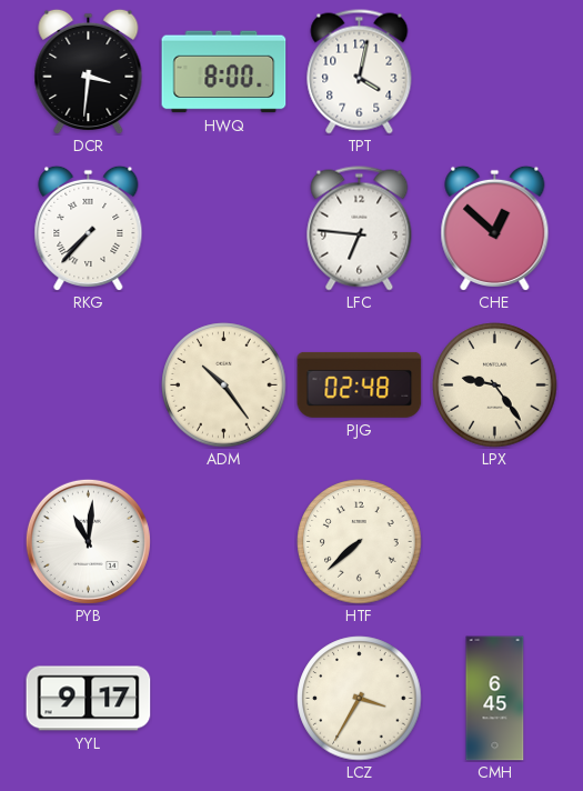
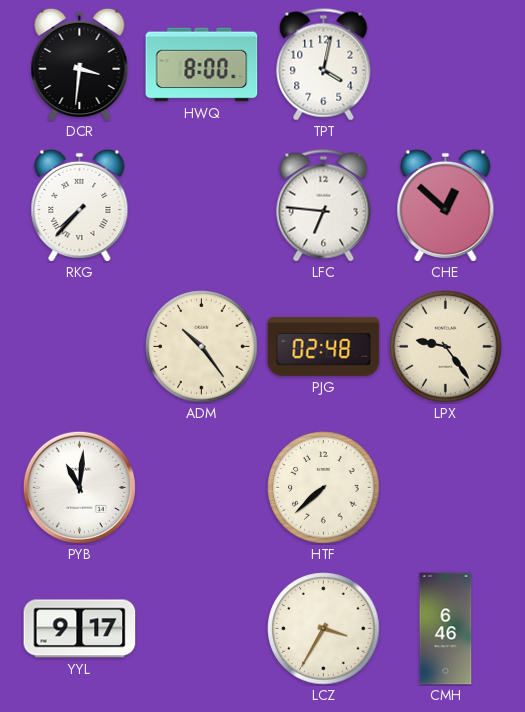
CMH: 6:45 -> 6:46 (446, 629)
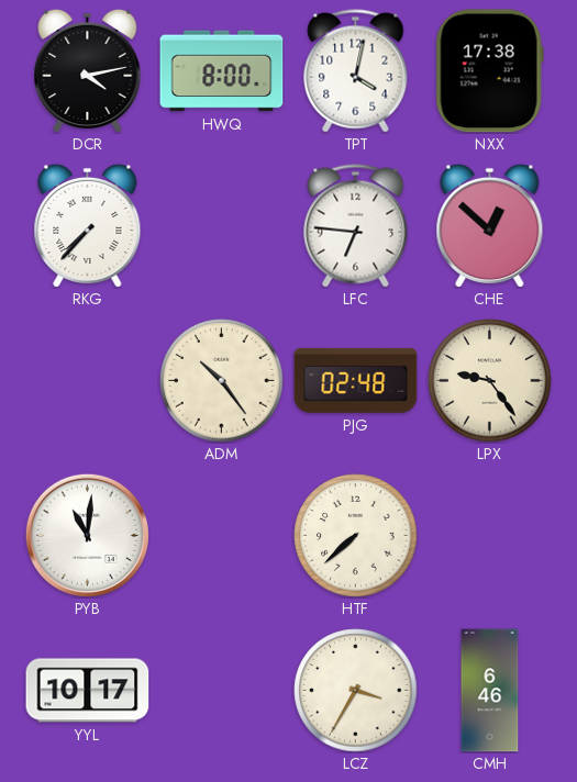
DCR: 3:31 -> 4:13 (88, 70)
NXX: none -> 17:38 (489, 71)
YYL: 9:17 -> 10:17 (88, 691)
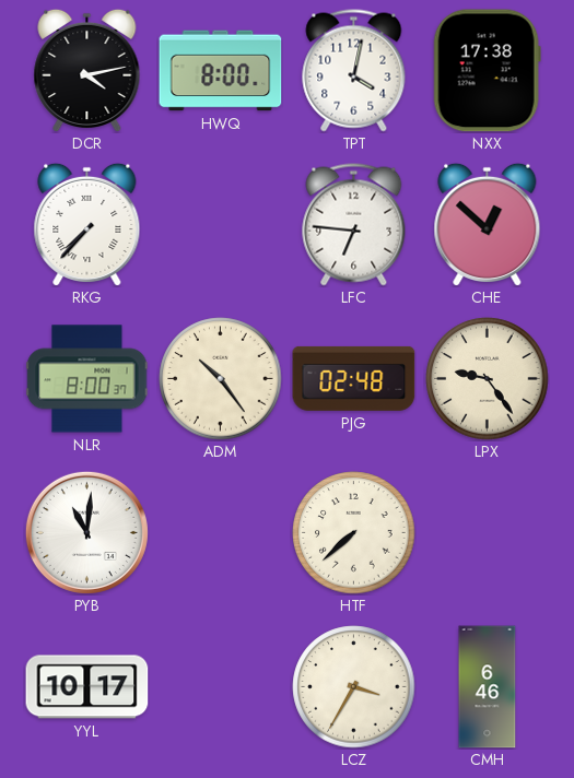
NLR: none -> 8:00 (87, 379)
